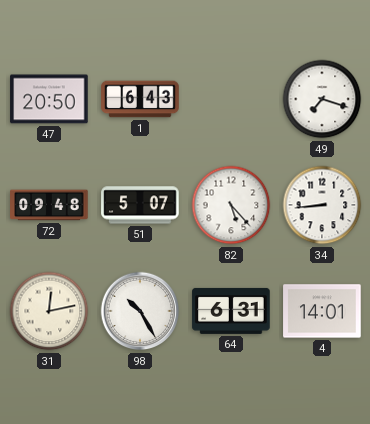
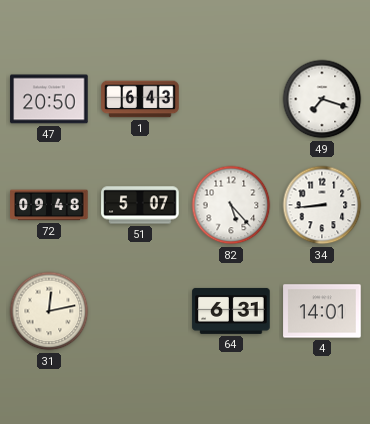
98: 10:25 -> none (140, 311)
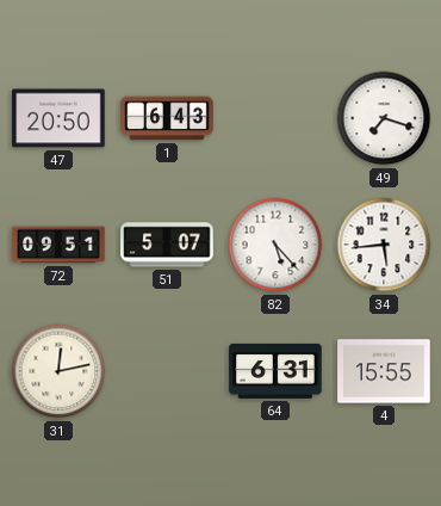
72: 09:48 -> 09:51 (58, 245)
34: 8:44 -> 5:44 (384, 245)
4: 14:01 -> 15:55 (384, 371)
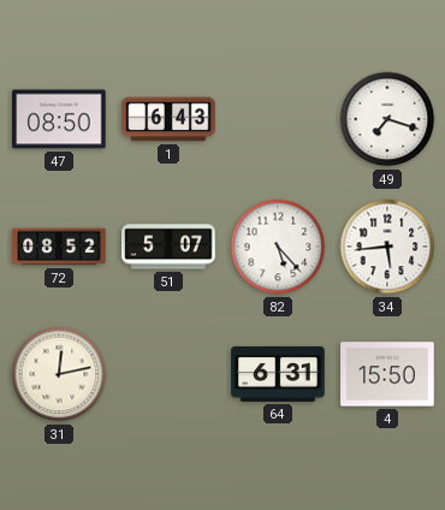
47: 20:50 -> 08:50 (59, 119)
72: 09:51 -> 08:52 (59, 247)
4: 15:55 -> 15:50 (387, 374)
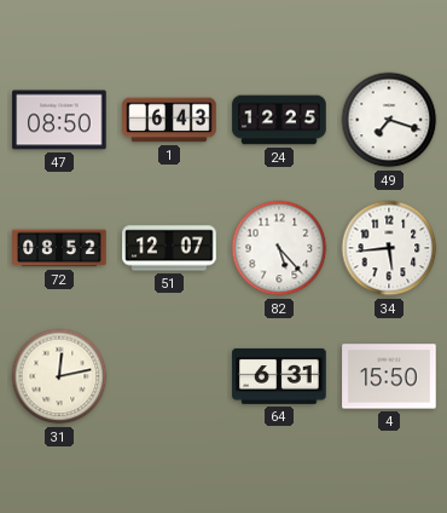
24: none -> 12:25 (279, 120)
51: 5:07 -> 12:07 (169, 248)
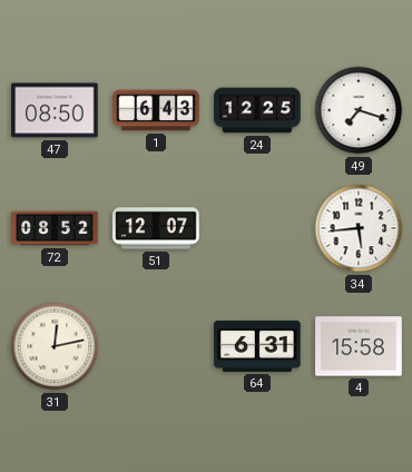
82: 5:23 -> none (279, 248)
4: 15:50 -> 15:58 (359, 346)
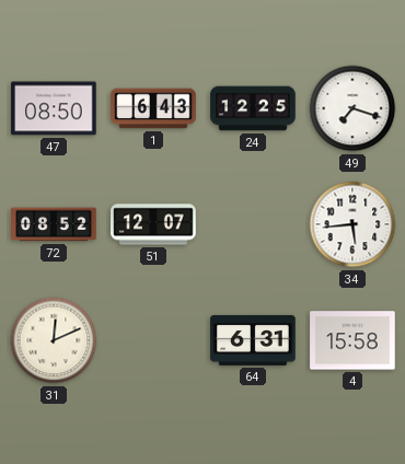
31: 12:13 -> 12:11 (54, 340)
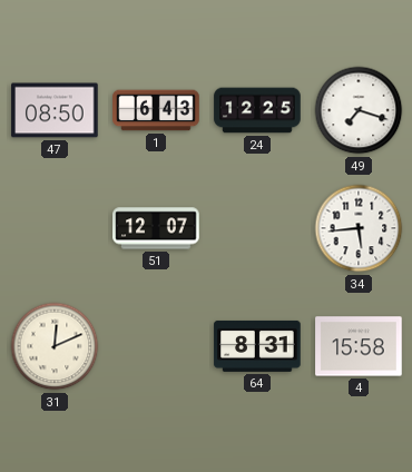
72: 08:52 -> none (54, 224)
64: 6:31 -> 8:31 (257, 346)
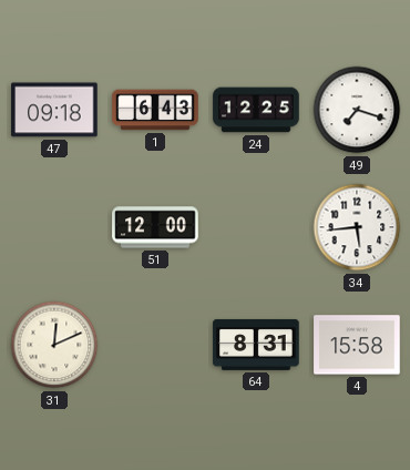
47: 08:50 -> 09:18 (54, 110)
51: 12:07 -> 12:00 (155, 227)
